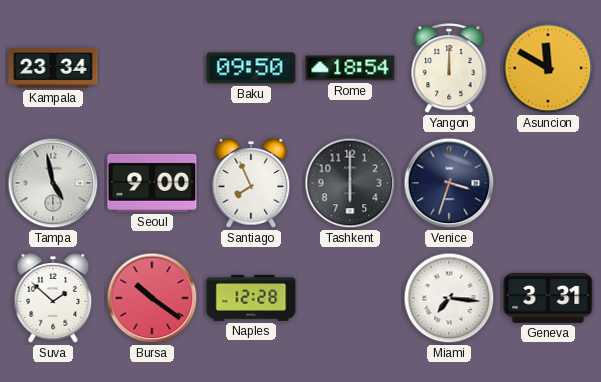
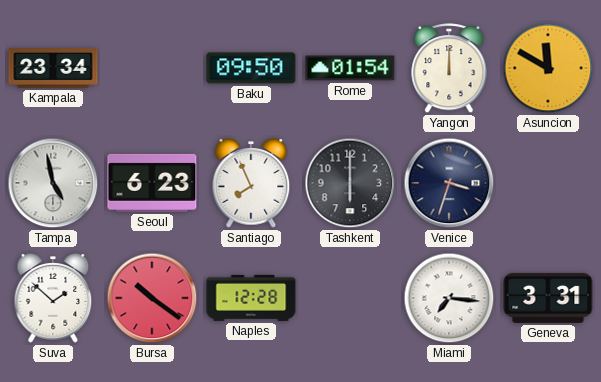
Rome: 18:54 -> 01:54 (350, 68)
Seoul: 9:00 -> 6:23 (152, 183)
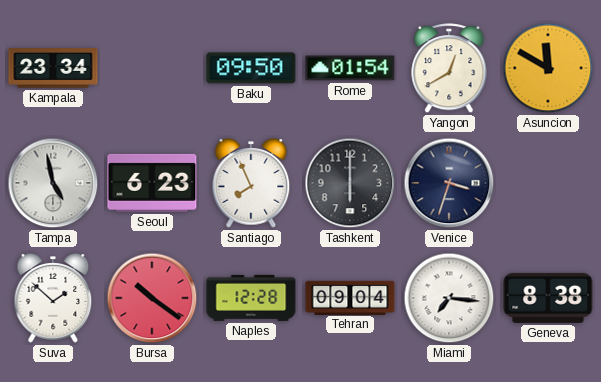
Yangon: 12:00 -> 12:40 (449, 69)
Tehran: none -> 09:04 (350, 297)
Geneva: 3:31 -> 8:38 (548, 298)
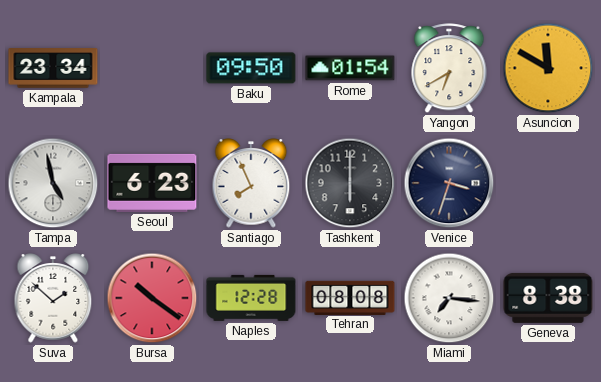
Yangon: 12:40 -> 6:40 (449, 69)
Tehran: 09:04 -> 08:08 (350, 297)
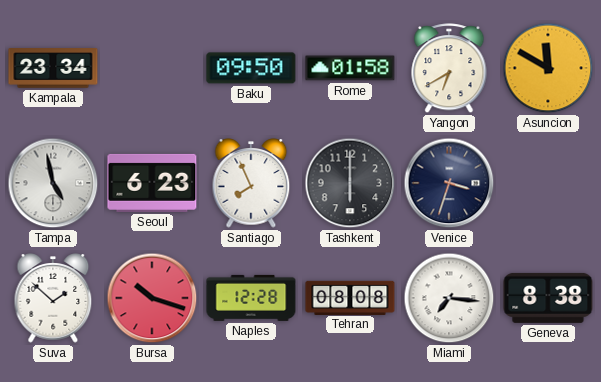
Rome: 01:54 -> 01:58 (350, 68)
Bursa: 10:21 -> 10:18 (152, 298)
